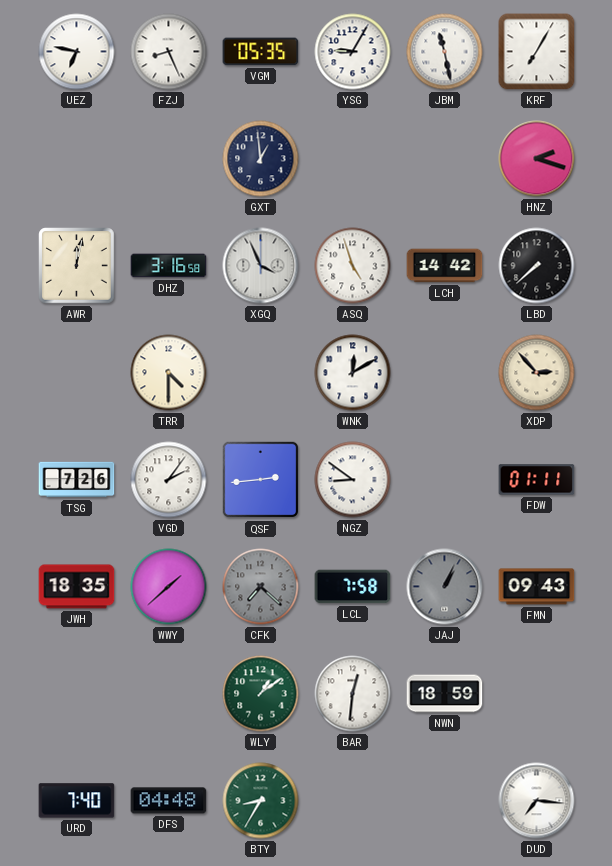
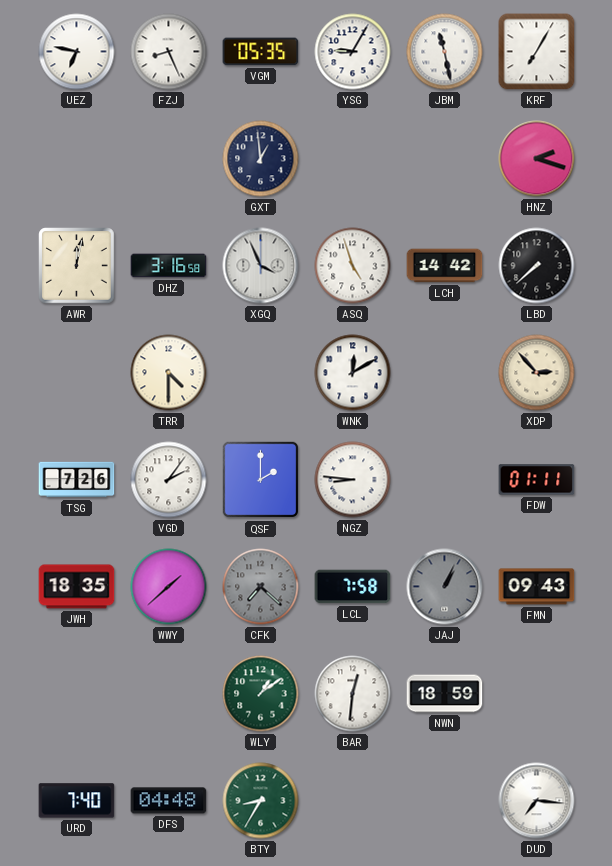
QSF: 2:44 -> 2:00 (261, 480)
NGZ: 8:51 -> 8:46 (353, 480)
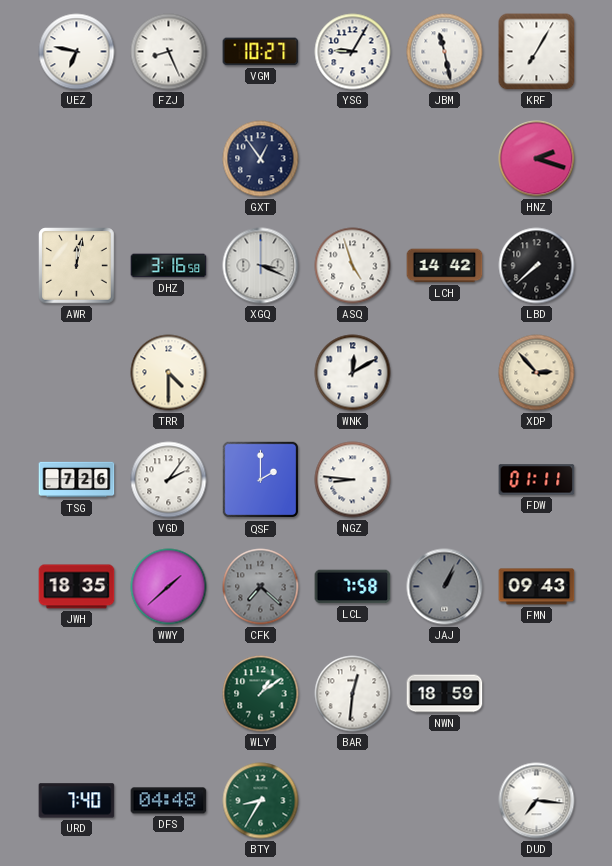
VGM: 05:35 -> 10:27 (261, 52)
GXT: 12:59 -> 12:54 (261, 159)
XGQ: 3:56 -> 3:19 (261, 266)
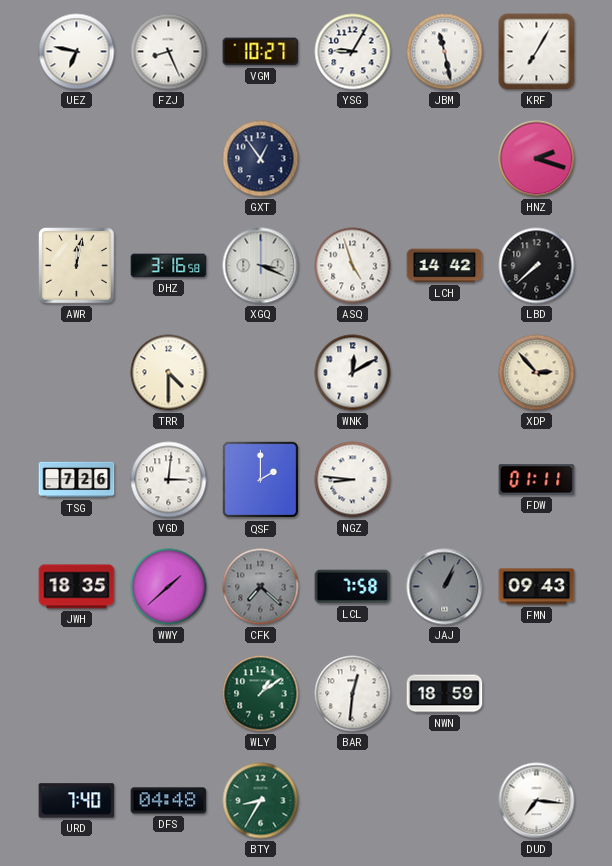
VGD: 2:06 -> 3:01 (169, 480)
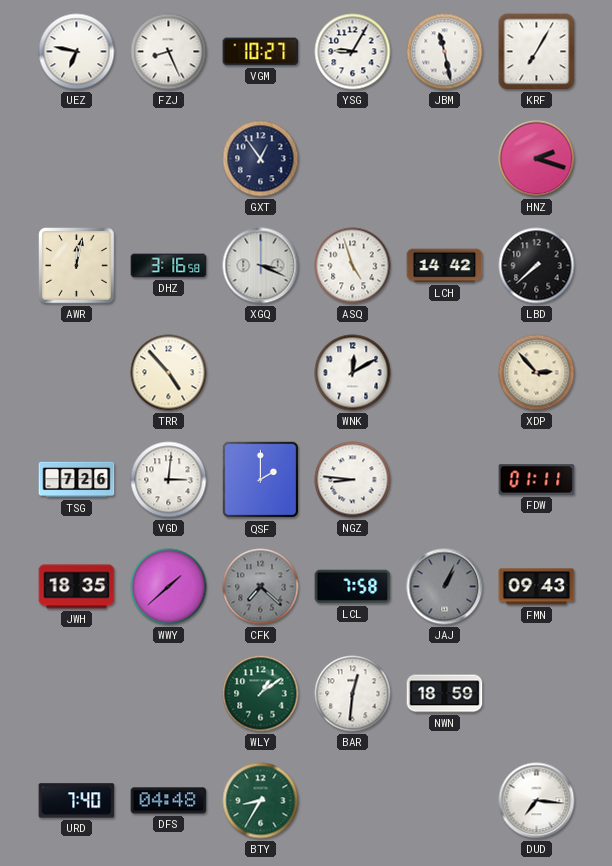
TRR: 4:30 -> 4:53 (169, 373)
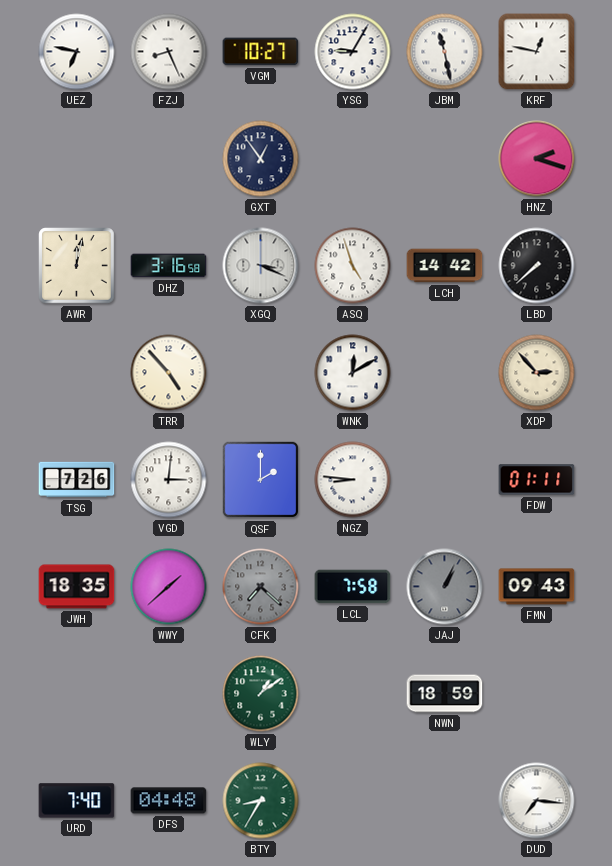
KRF: 7:05 -> 12:47 (537, 52)
BAR: 12:31 -> none (353, 694)
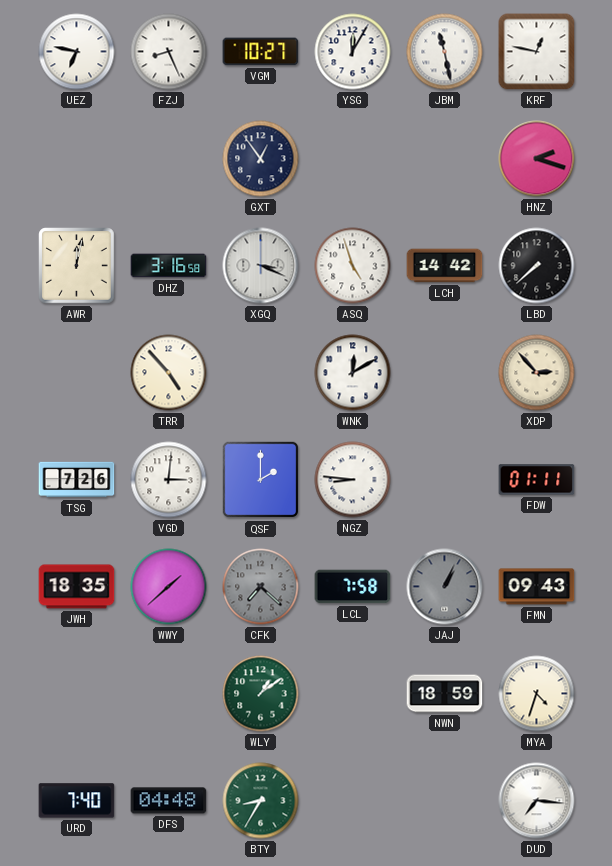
YSG: 9:05 -> 12:05 (353, 52)
MYA: none -> 4:33 (537, 694)
